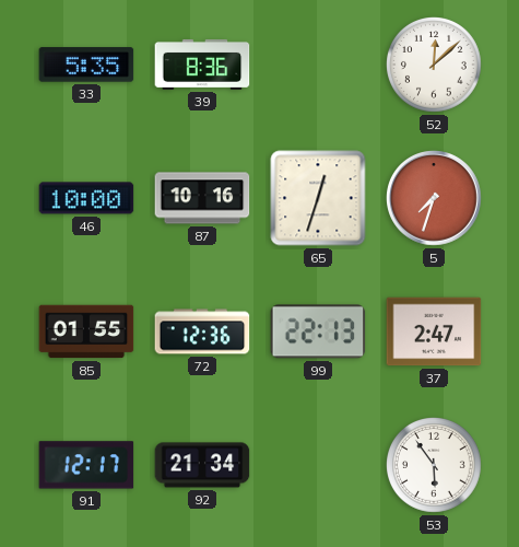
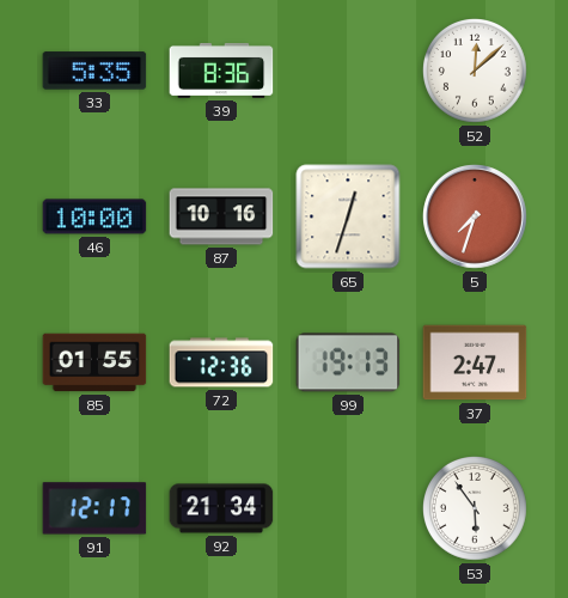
99: 22:13 -> 19:13 (348, 362)
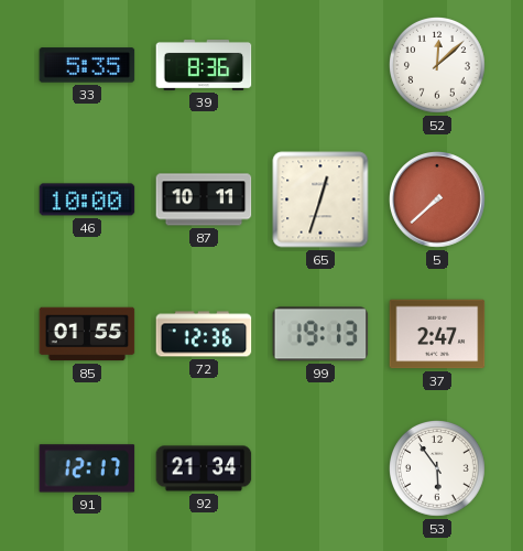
87: 10:16 -> 10:11 (204, 199)
5: 7:33 -> 7:38 (437, 201)
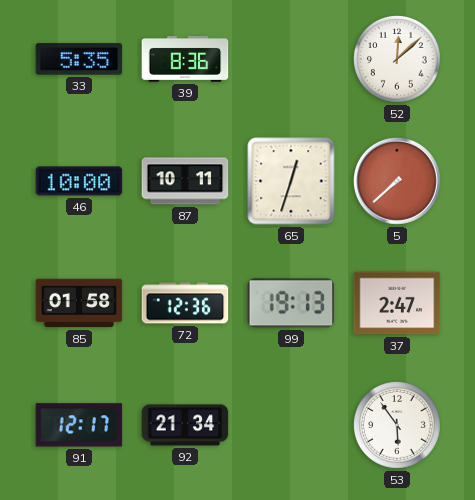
85: 01:55 -> 01:58 (79, 303)
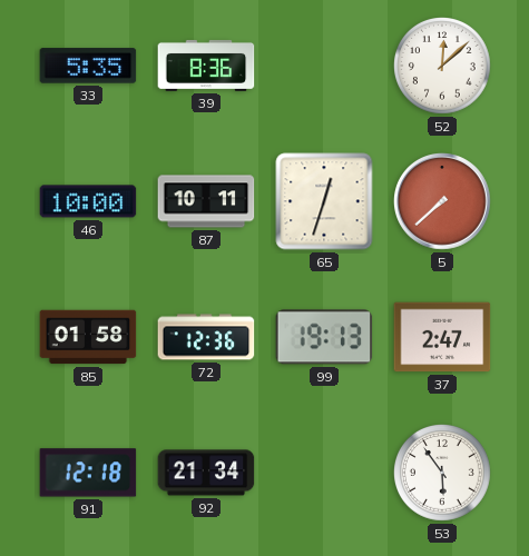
91: 12:17 -> 12:18 (88, 473)
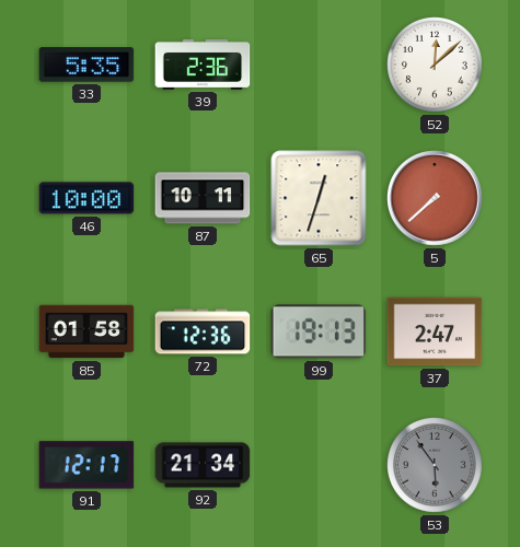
39: 8:36 -> 2:36 (203, 65)
91: 12:18 -> 12:17 (86, 465)
53 dial: white -> grey (436, 466)
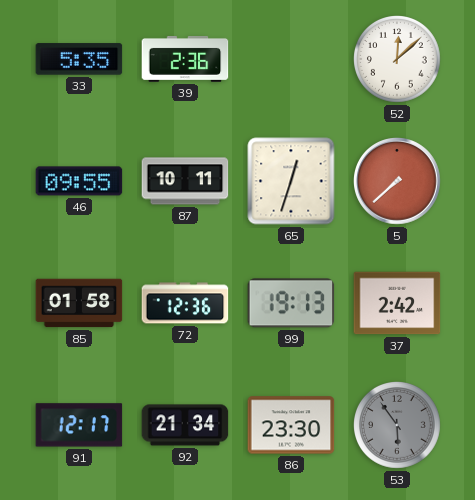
46: 10:00 -> 09:55 (79, 181)
37: 2:47 -> 2:42 (397, 303)
86: none -> 23:30 (291, 425)
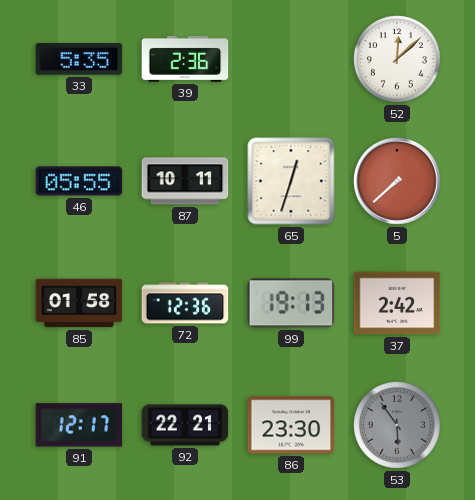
46: 09:55 -> 05:55 (79, 181)
92: 21:34 -> 22:21 (185, 425)
